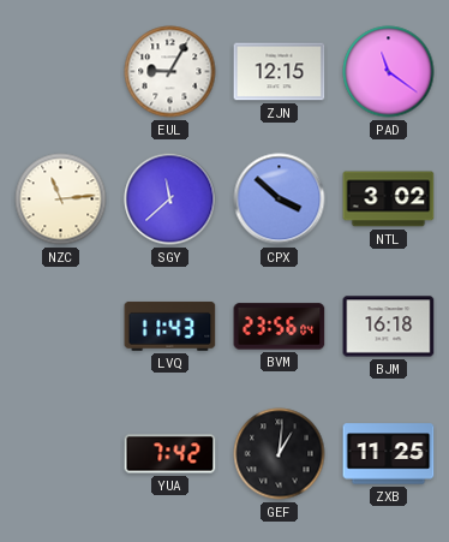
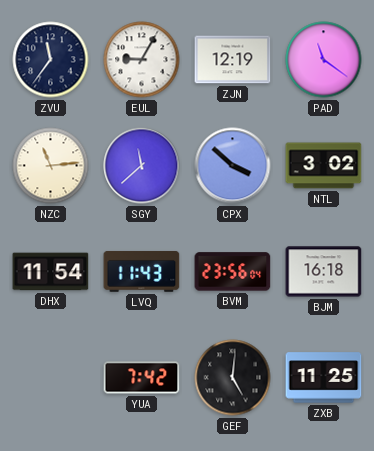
ZVU: none -> 11:36 (51, 60)
ZJN: 12:15 -> 12:19 (233, 60)
DHX: none -> 11:54 (51, 272)
GEF: 1:01 -> 5:01 (233, 378)
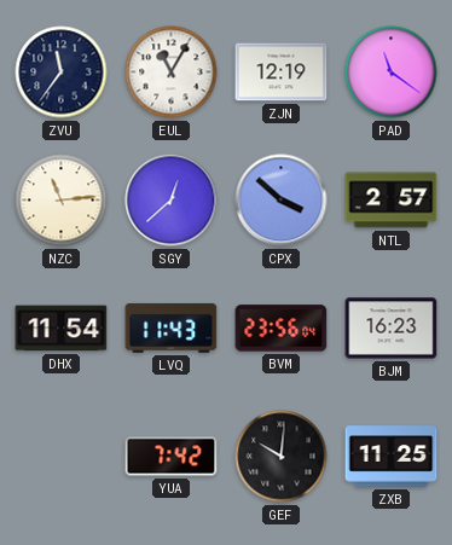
EUL: 9:05 -> 11:05 (172, 73)
SGY: 11:38 -> 12:38 (172, 201)
NTL: 3:02 -> 2:57 (392, 201)
BJM: 16:18 -> 16:23 (392, 329)
GEF: 5:01 -> 10:01 (282, 457)
